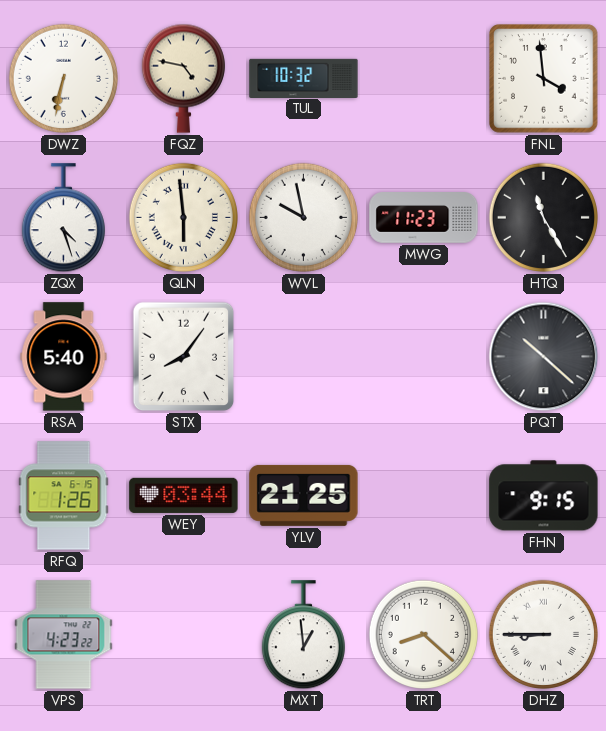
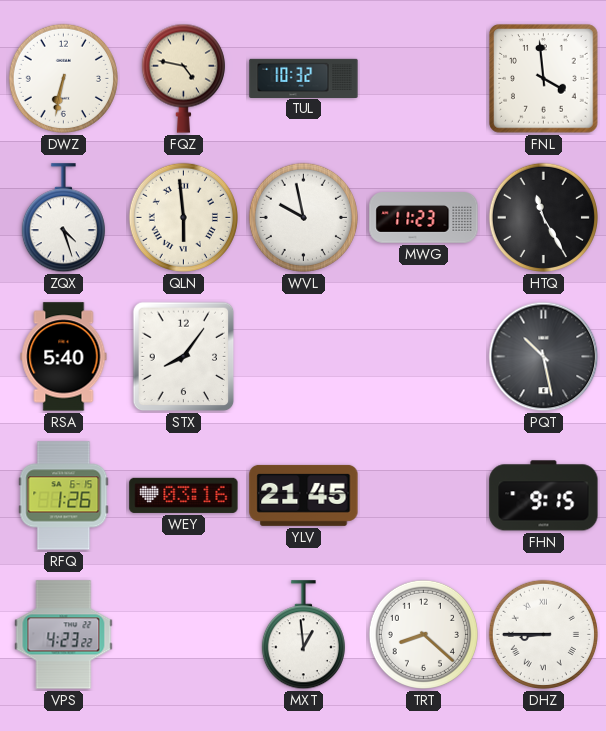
PQT: 10:22 -> 10:28 (544, 357)
WEY: 03:44 -> 03:16 (184, 495)
YLV: 21:25 -> 21:45 (304, 495)
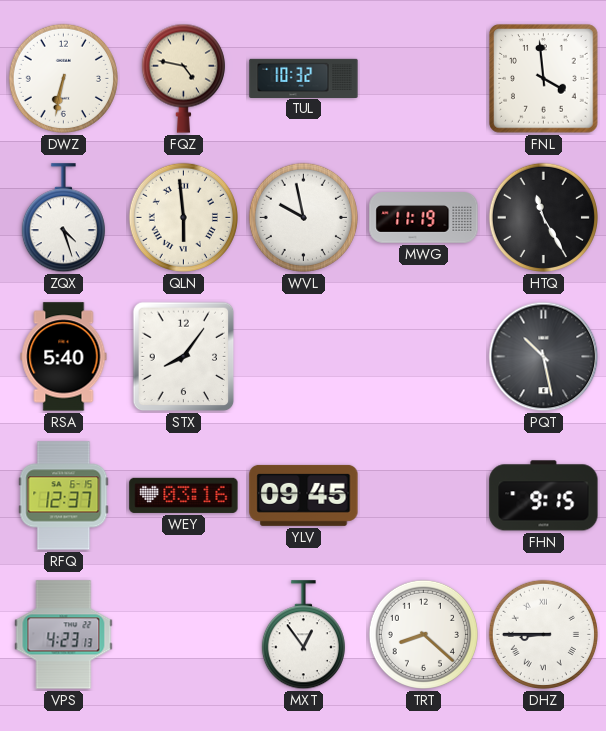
MWG: 11:23 -> 11:19 (424, 218)
RFQ: 1:26 -> 12:37 (64, 496)
YLV: 21:45 -> 09:45 (304, 495)
VPS: 4:23:22 -> 4:23:13 (64, 635)
MXT: 12:59 -> 12:54 (303, 635)
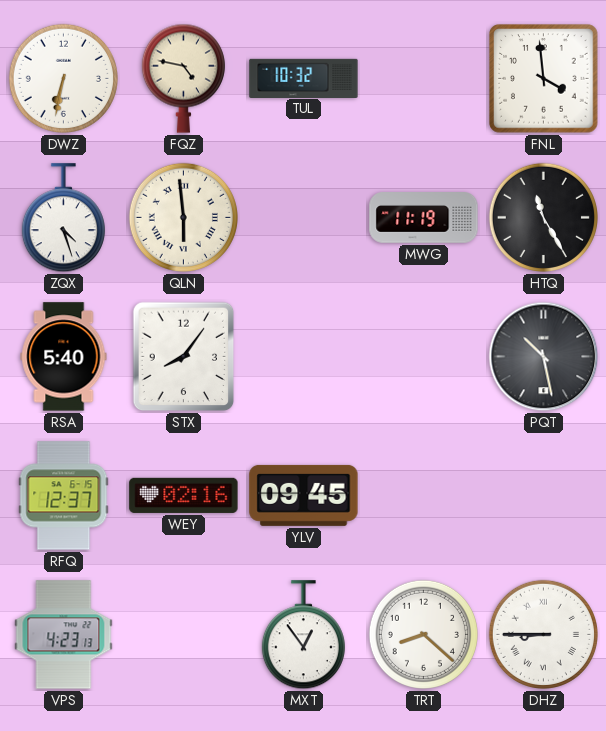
WVL: 9:58 -> none (303, 217)
WEY: 03:16 -> 02:16 (184, 495)
FHN: 9:15 -> none (544, 496)
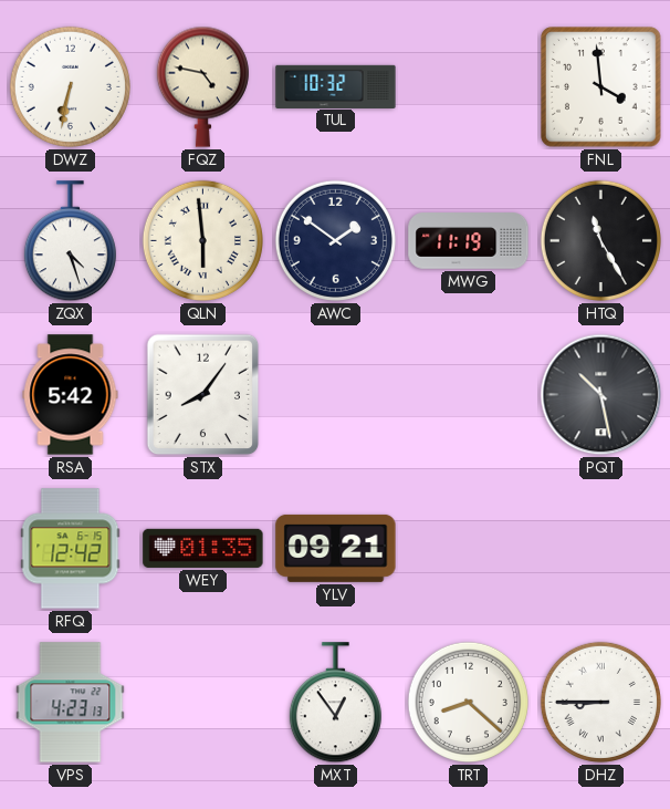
AWC: none -> 1:51 (335, 240)
RSA: 5:40 -> 5:42 (71, 395)
RFQ: 12:37 -> 12:42 (71, 549)
WEY: 02:16 -> 01:35 (203, 548)
YLV: 09:45 -> 09:21 (336, 548)
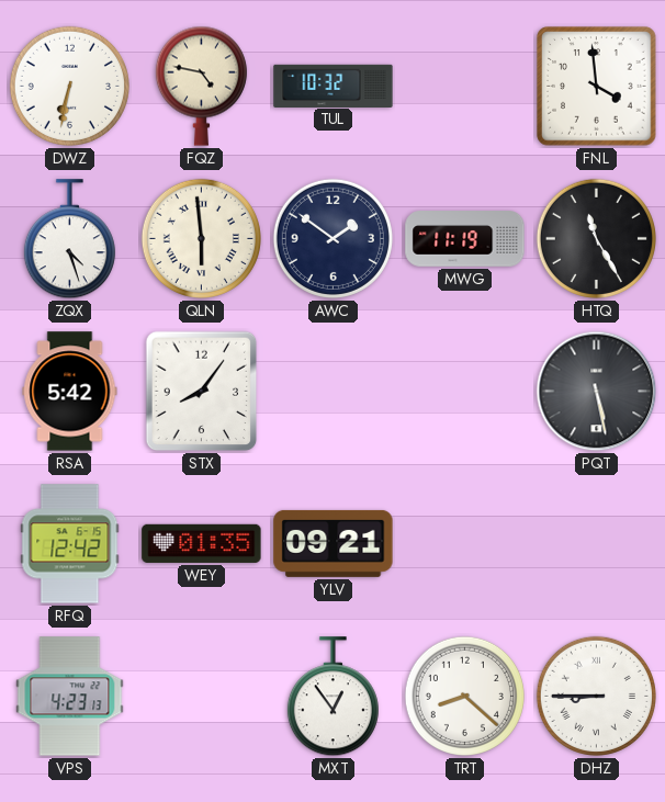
PQT: 10:28 -> 5:28 (597, 392)
